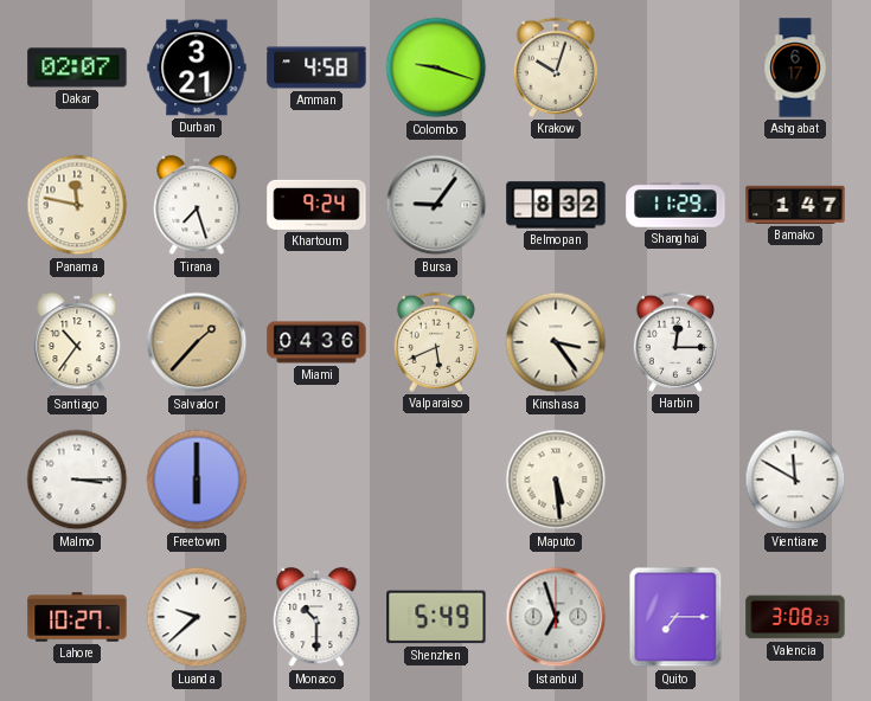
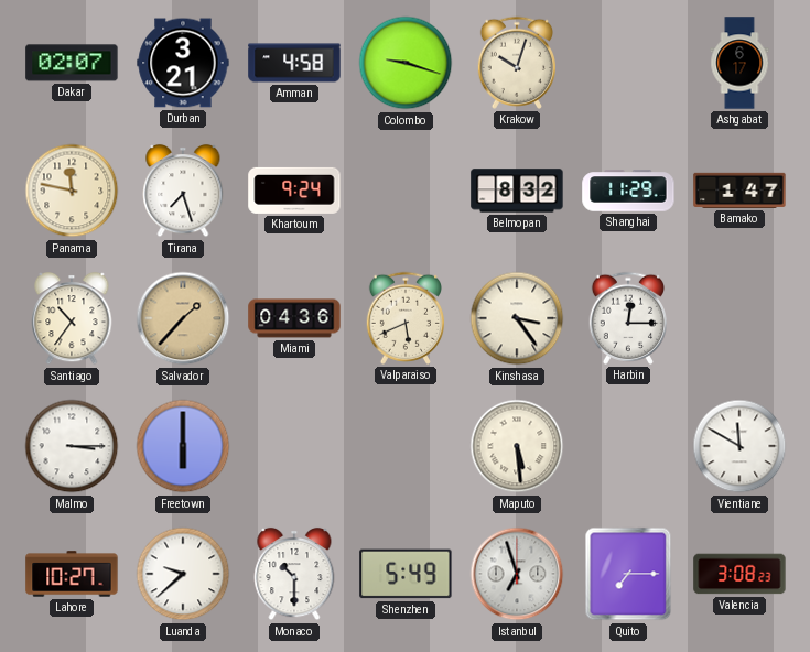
Bursa: 9:06 -> none (436, 205)
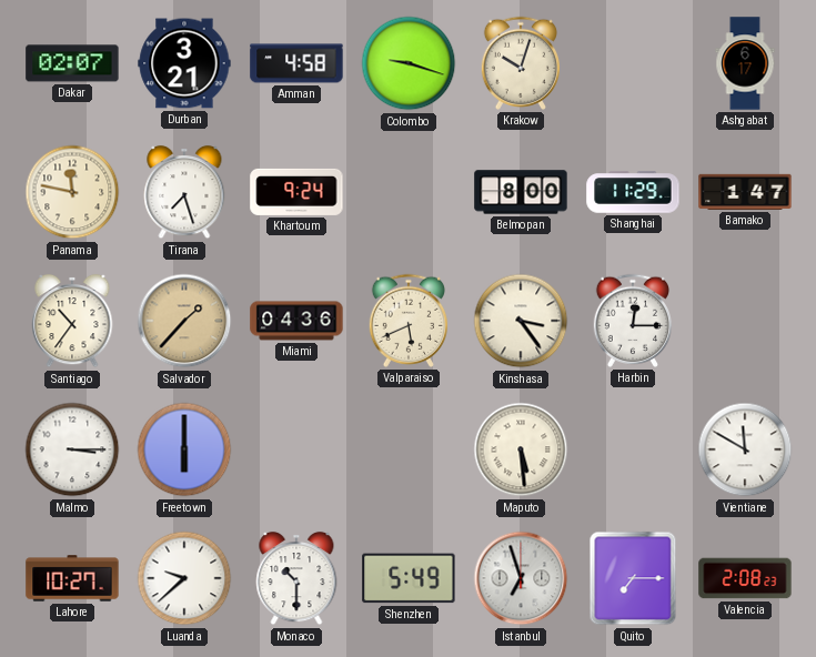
Belmopan: 8:32 -> 8:00 (521, 192)
Valencia: 3:08 -> 2:08 (745, 578)
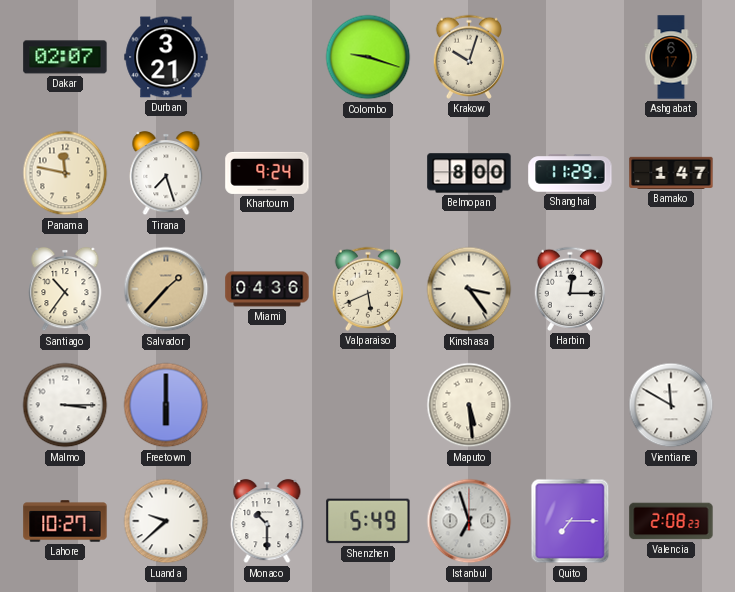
Amman: 4:58 -> none (296, 63)
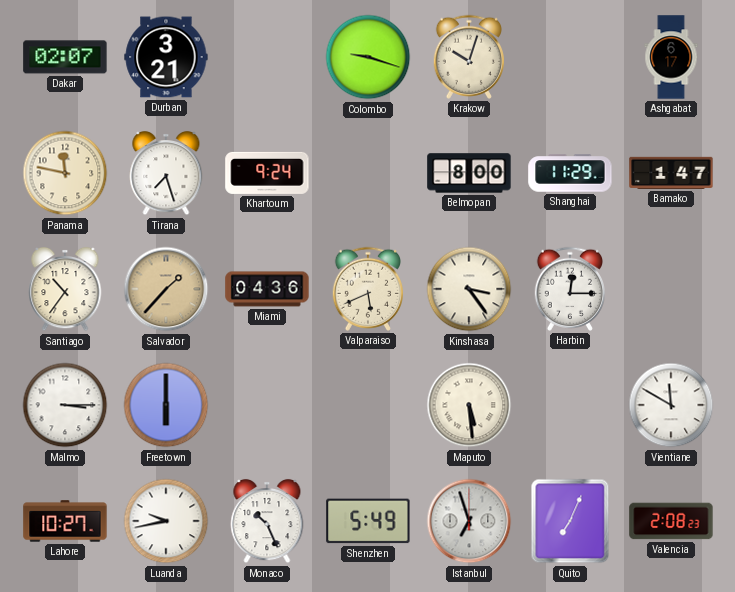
Luanda: 9:38 -> 9:43 (166, 521)
Monaco: 10:30 -> 10:26 (267, 521)
Quito: 7:15 -> 7:04 (570, 521)
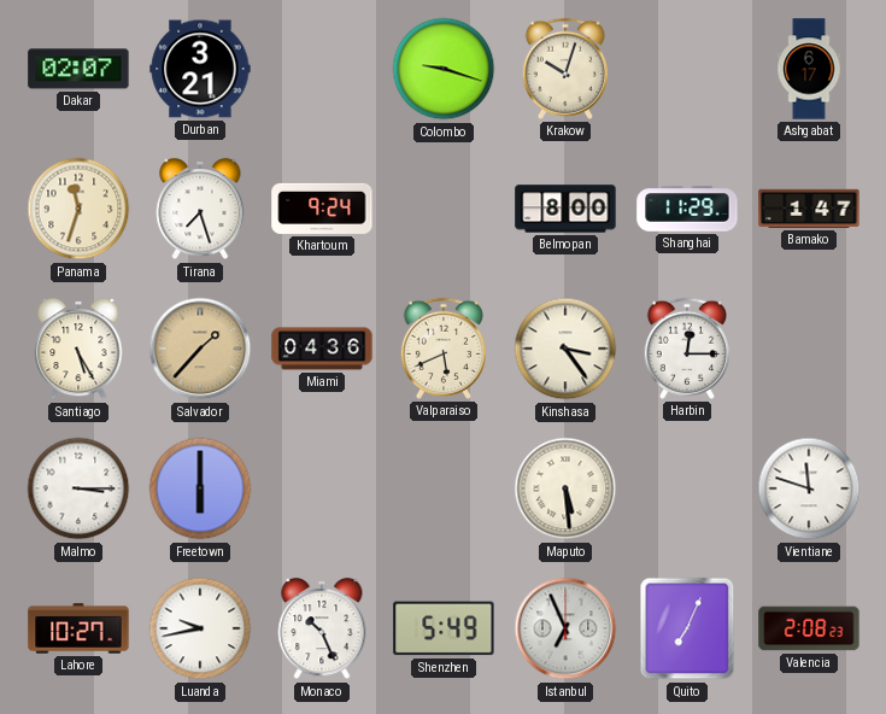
Panama: 11:47 -> 11:33 (78, 209)
Santiago: 10:36 -> 5:25 (78, 349)
Vientiane: 11:50 -> 11:48 (809, 488)
Istanbul: 6:57 -> 6:56 (565, 628)
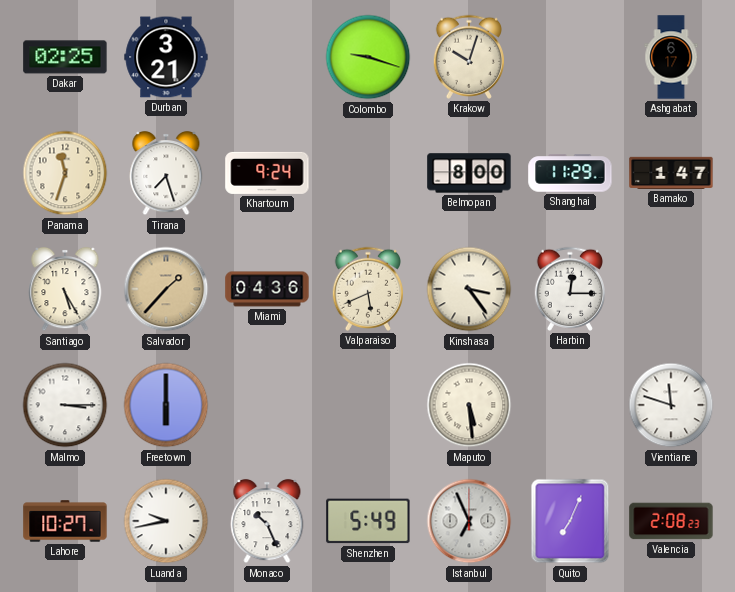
Dakar: 02:07 -> 02:25 (65, 57)
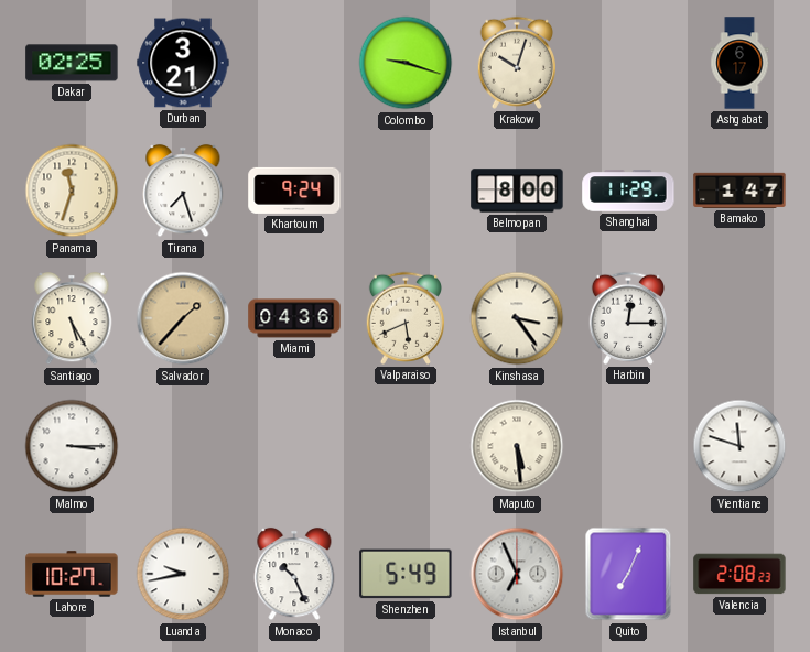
Freetown: 6:00 -> none (166, 405)
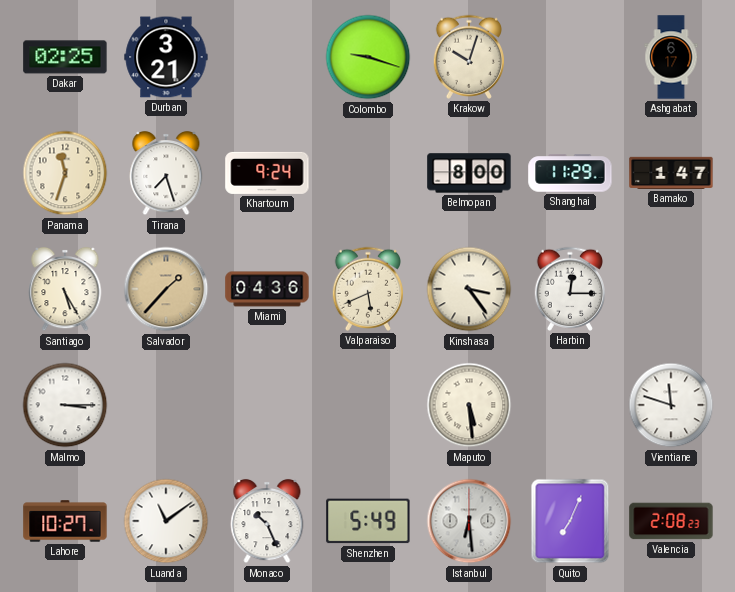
Luanda: 9:43 -> 11:09 (166, 521)
Istanbul: 6:56 -> 6:29 (469, 521)
